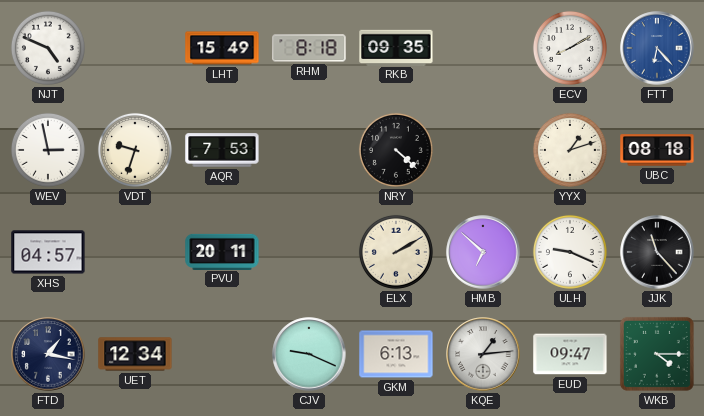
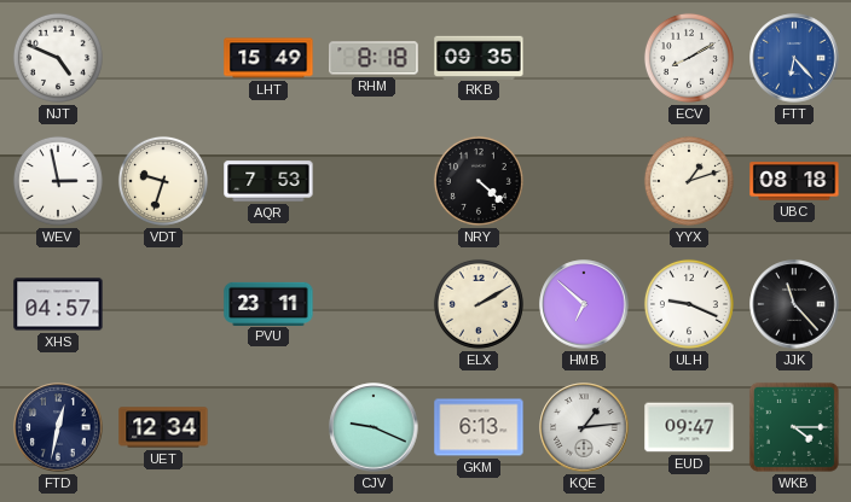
PVU: 20:11 -> 23:11 (268, 303)
FTD: 1:17 -> 12:32 (58, 427)
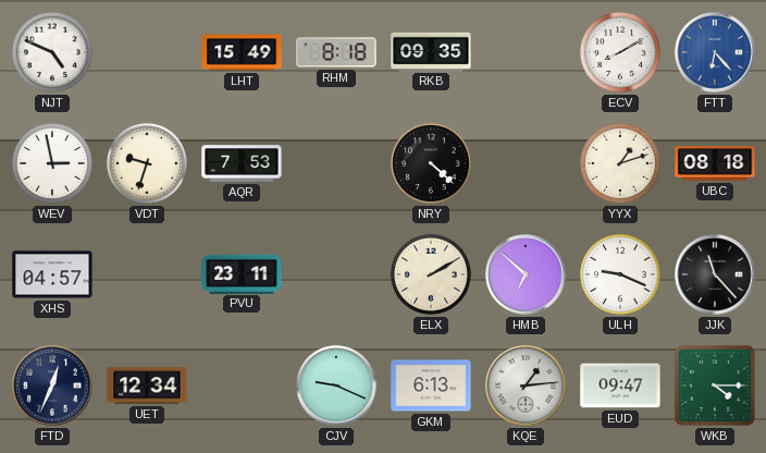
FTD: 12:32 -> 12:34 (52, 385)
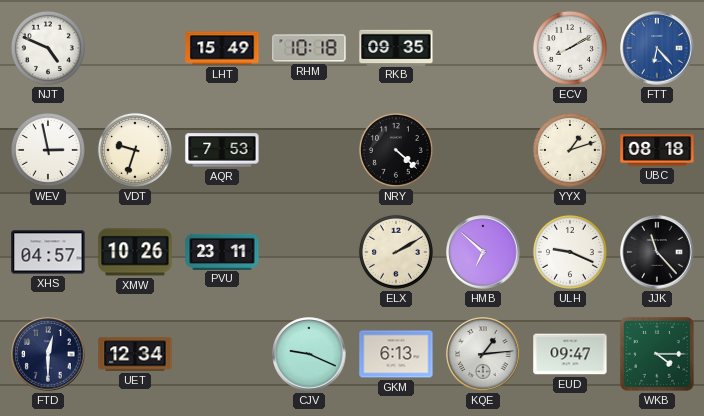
RHM: 8:18 -> 10:18 (309, 48)
XMW: none -> 10:26 (135, 252)
FTD: 12:34 -> 12:30 (48, 354)
